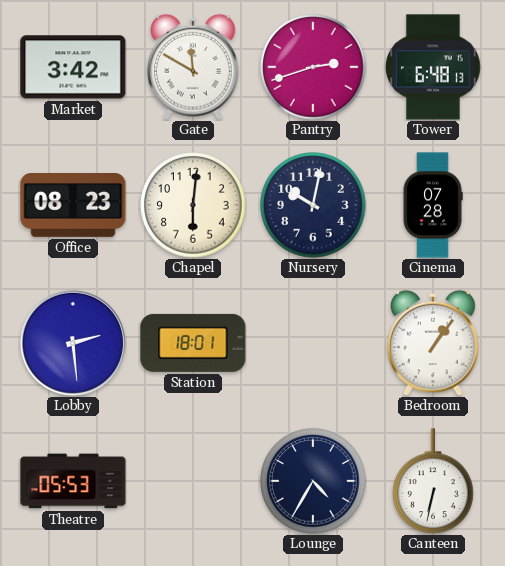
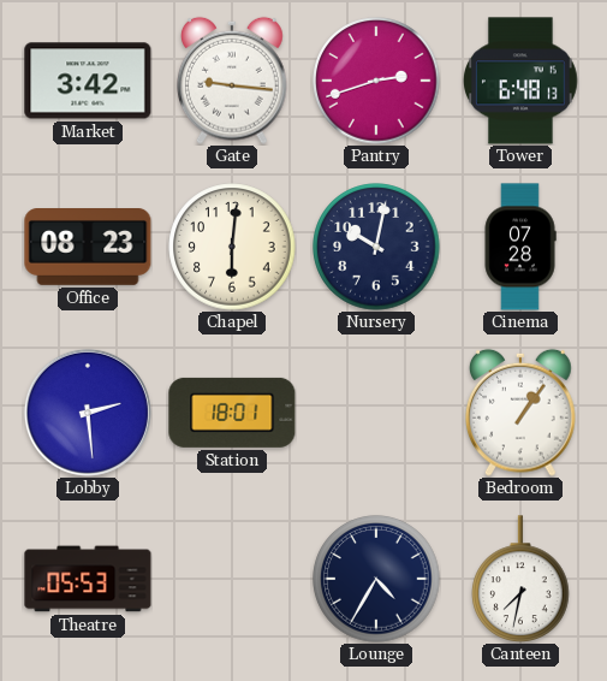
Gate: 11:50 -> 9:16 (233, 81)
Canteen: 6:32 -> 7:32 (520, 579)
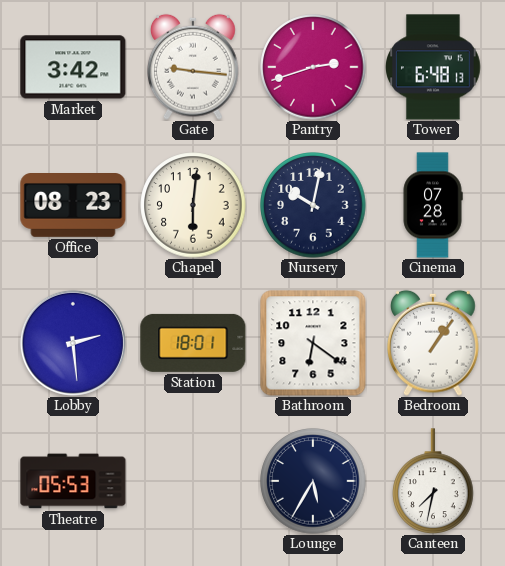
Bathroom: none -> 6:21 (313, 343)
Lounge: 4:35 -> 5:35 (313, 481)
